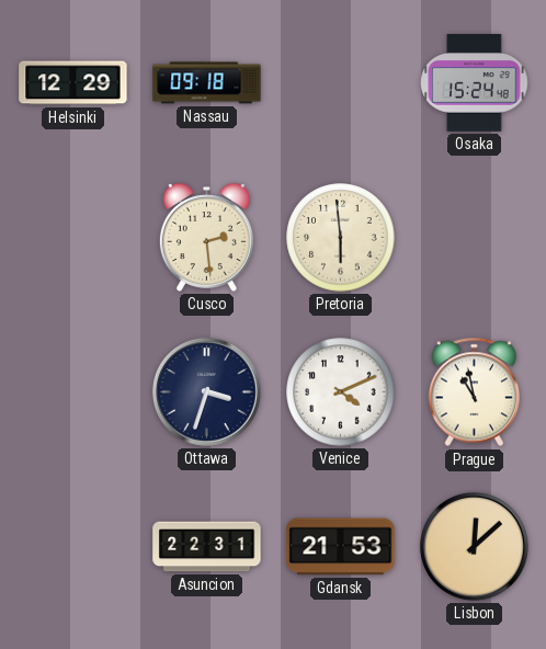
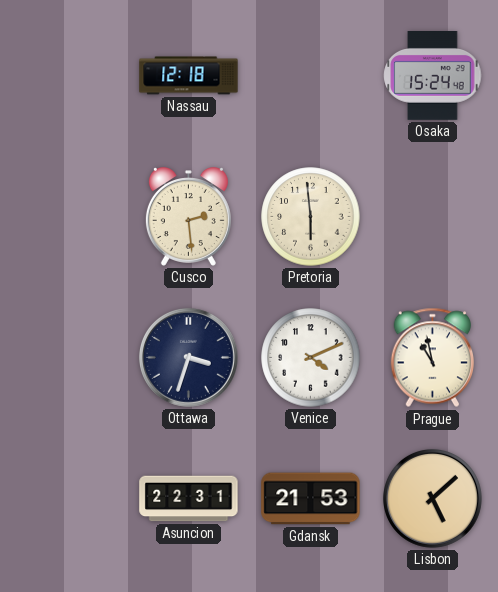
Helsinki: 12:29 -> none (73, 83)
Nassau: 09:18 -> 12:18 (189, 76)
Lisbon: 12:08 -> 5:08 (433, 499)
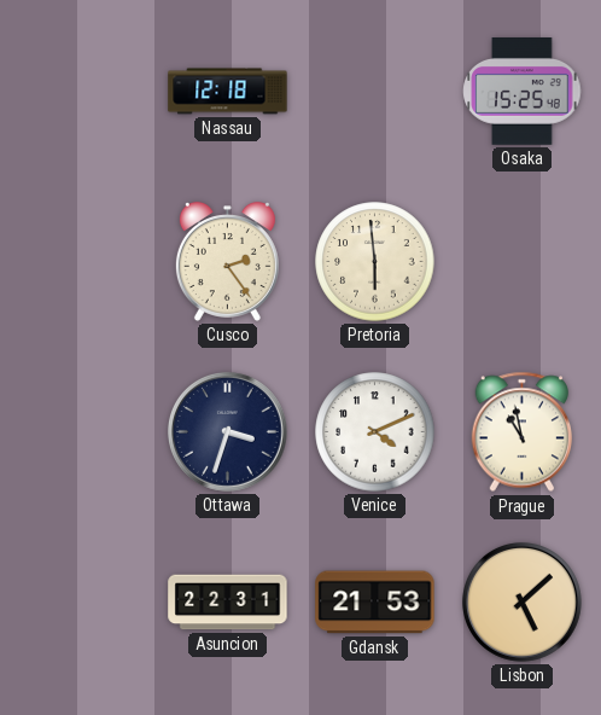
Osaka: 15:24 -> 15:25 (523, 92)
Cusco: 2:29 -> 2:24 (227, 262)
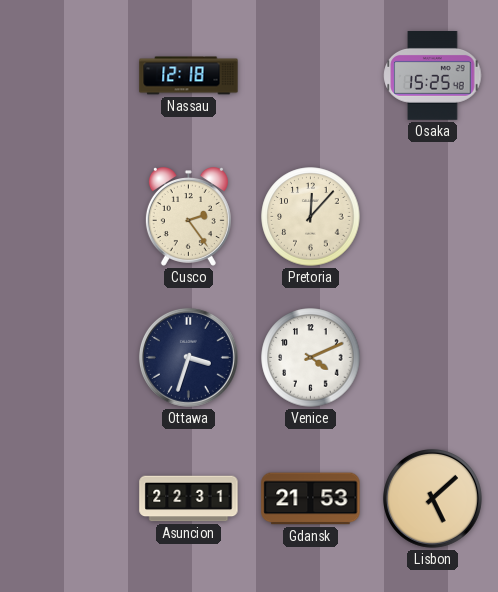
Pretoria: 5:59 -> 12:07 (311, 217)
Prague: 10:58 -> none (523, 432)
